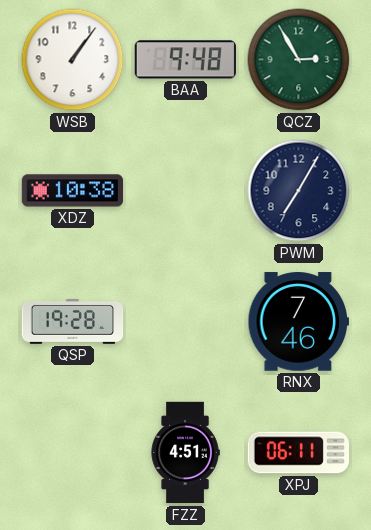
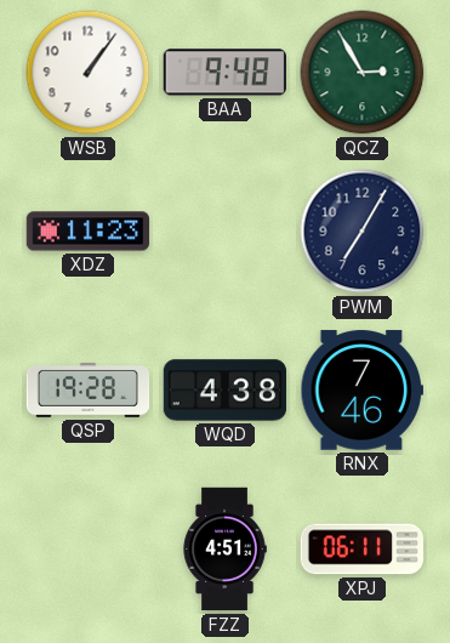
XDZ: 10:38 -> 11:23 (89, 232)
WQD: none -> 4:38 (226, 391)
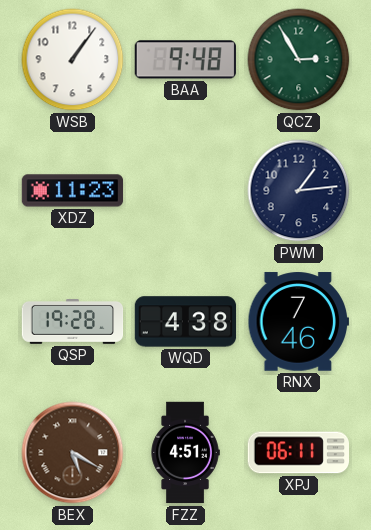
PWM: 7:05 -> 1:14 (299, 191)
BEX: none -> 5:20 (73, 453)
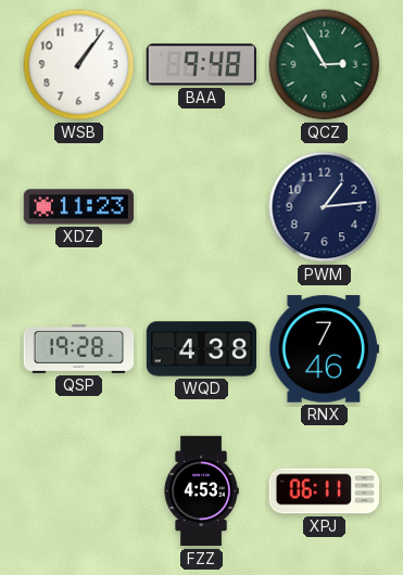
BEX: 5:20 -> none (73, 453)
FZZ: 4:51 -> 4:53 (201, 491)
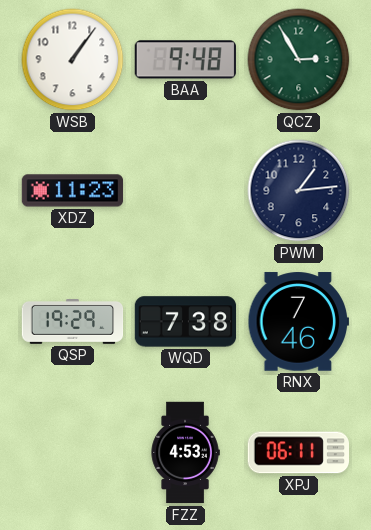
QSP: 19:28 -> 19:29 (73, 322)
WQD: 4:38 -> 7:38 (186, 322)
